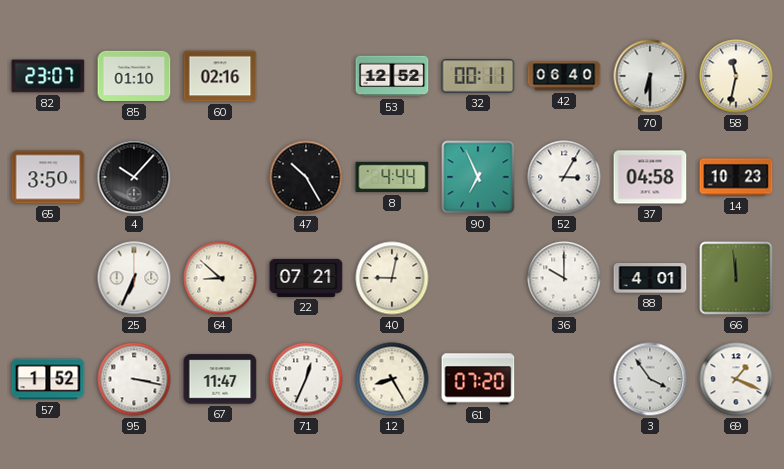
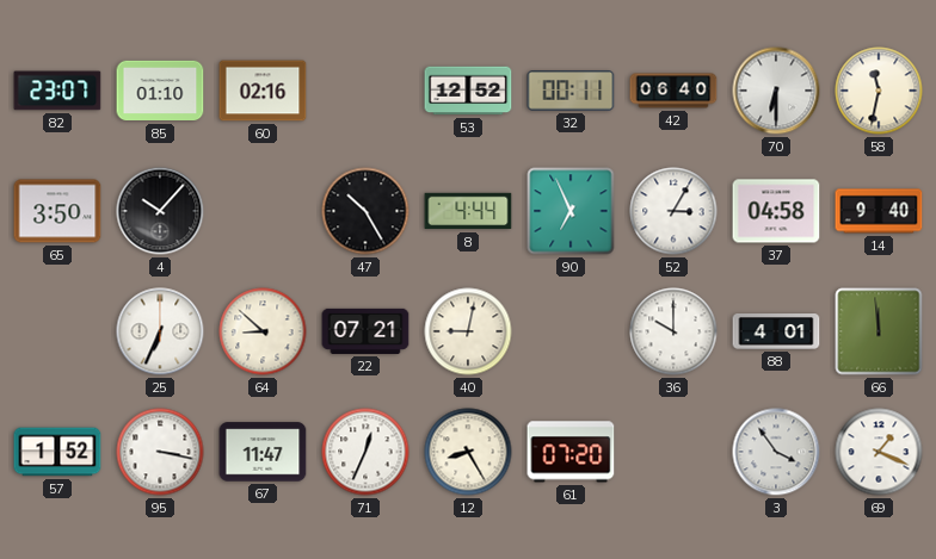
14: 10:23 -> 9:40 (879, 211)
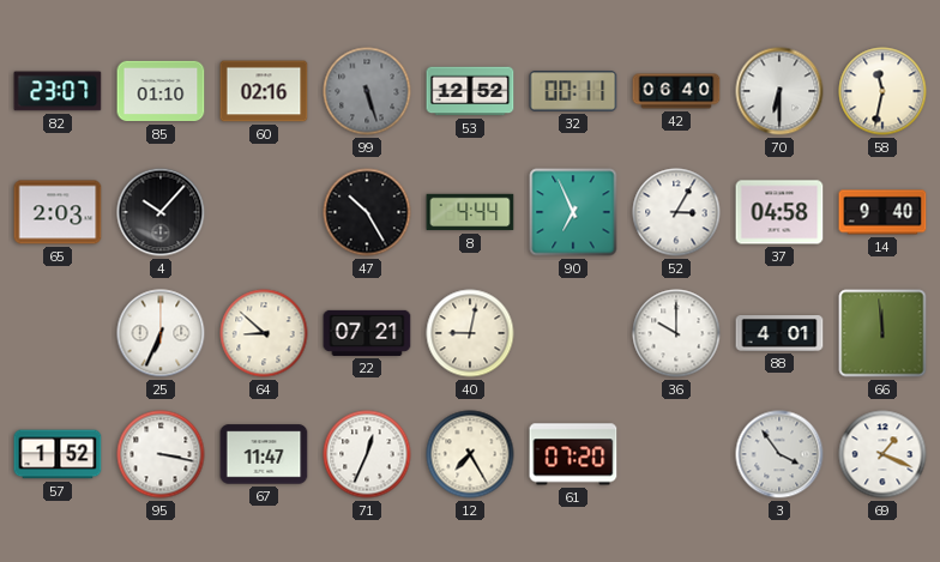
99: none -> 5:27 (367, 91)
65: 3:50 -> 2:03 (58, 212)
12: 8:25 -> 7:25 (470, 454)
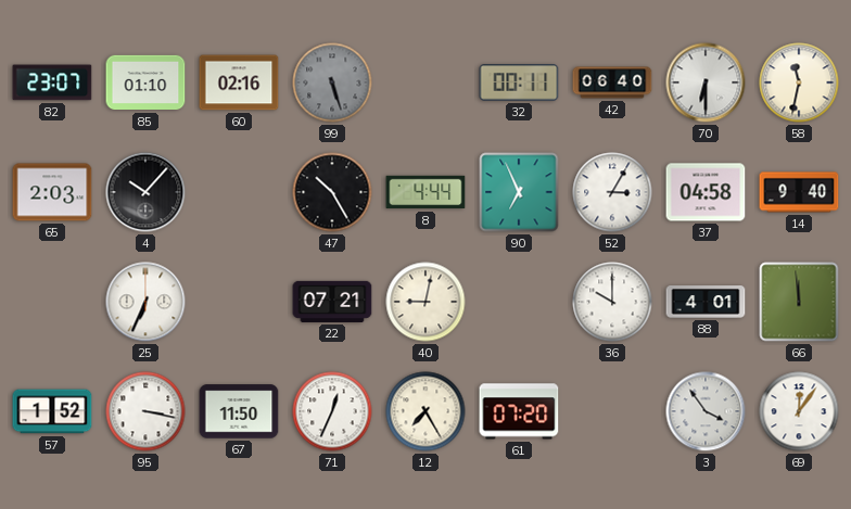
53: 12:52 -> none (470, 91)
64: 8:52 -> none (264, 333)
67: 11:47 -> 11:50 (239, 411)
69: 1:19 -> 12:06 (799, 411)
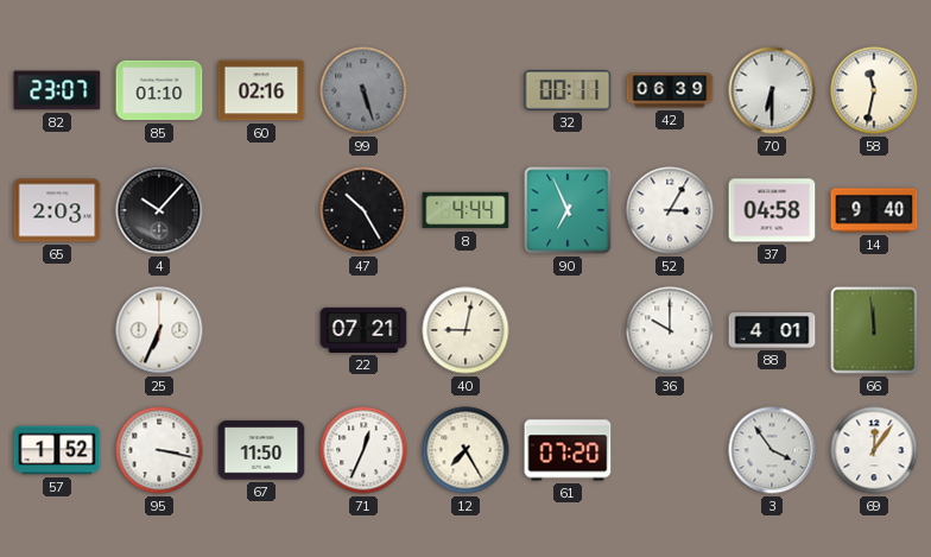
42: 06:40 -> 06:39 (670, 90)
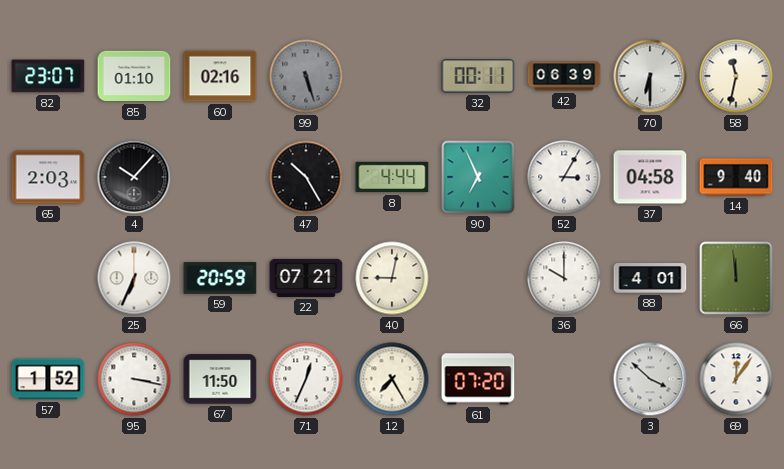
59: none -> 20:59 (220, 278)
3: 3:54 -> 3:52 (650, 379)
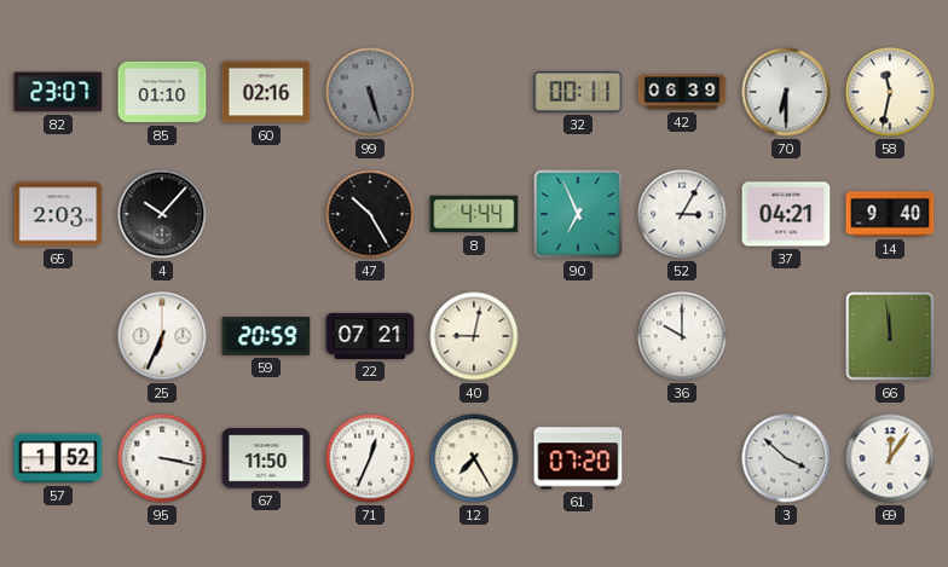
37: 04:58 -> 04:21 (786, 214)
88: 4:01 -> none (650, 279)
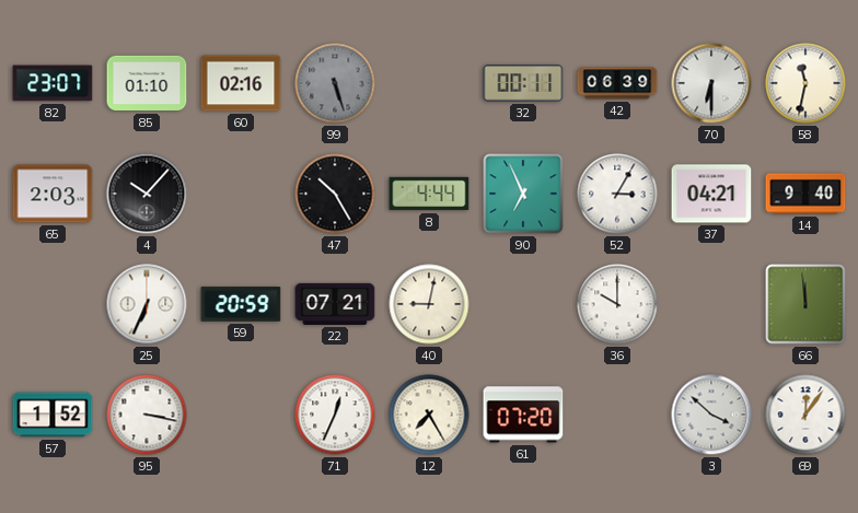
67: 11:50 -> none (266, 458)
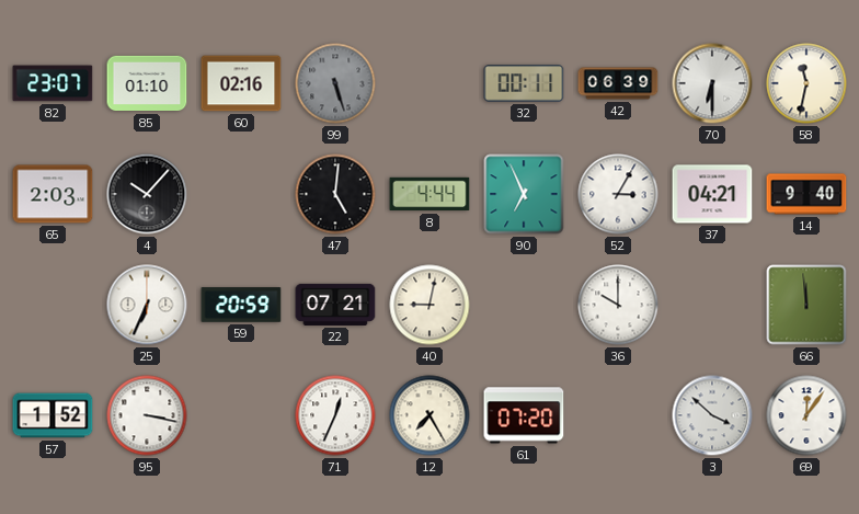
47: 10:25 -> 5:01 (335, 194)
